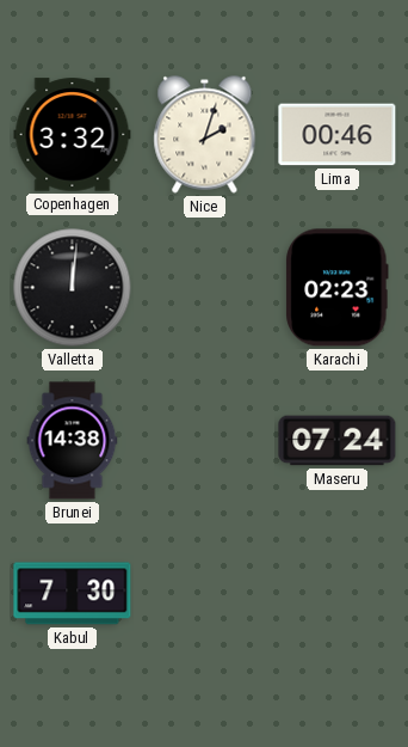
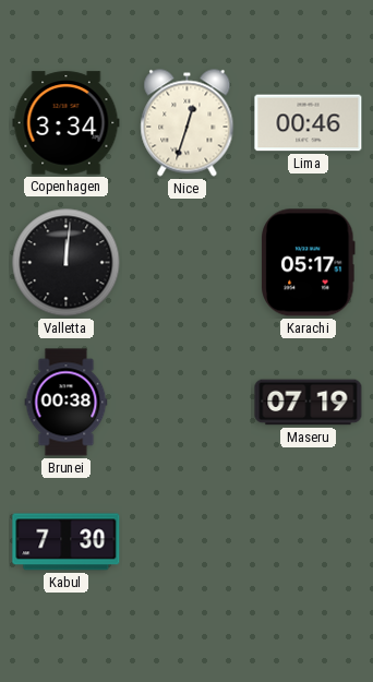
Copenhagen: 3:32 -> 3:34 (67, 123)
Nice: 2:03 -> 12:33 (188, 123)
Karachi: 02:23 -> 05:17 (309, 263)
Brunei: 14:38 -> 00:38 (67, 403)
Maseru: 07:24 -> 07:19 (309, 403)
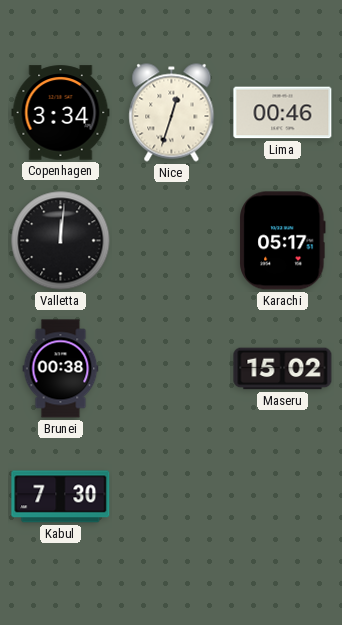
Maseru: 07:19 -> 15:02 (283, 369)
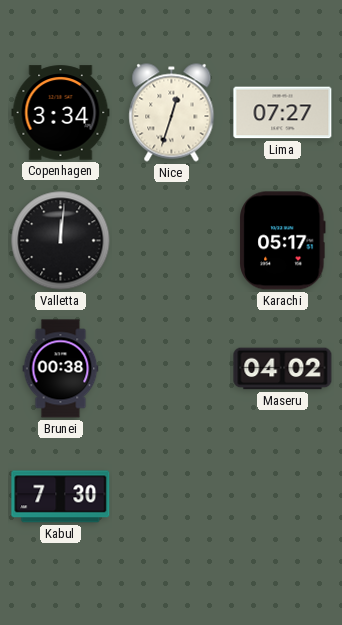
Lima: 00:46 -> 07:27 (283, 113)
Maseru: 15:02 -> 04:02 (283, 369)
